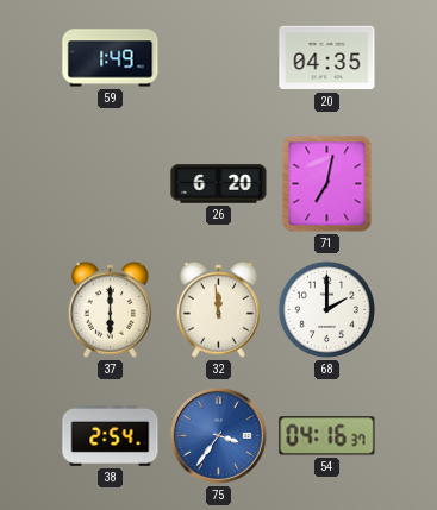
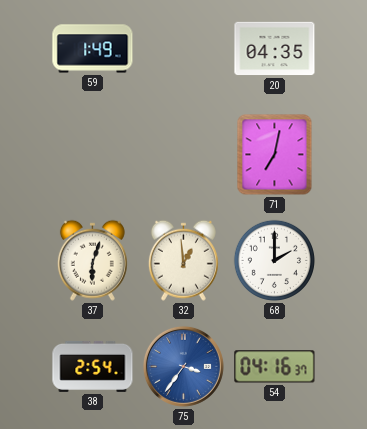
26: 6:20 -> none (219, 184)
37: 6:00 -> 6:03 (92, 260)
32: 11:59 -> 12:59 (183, 260)
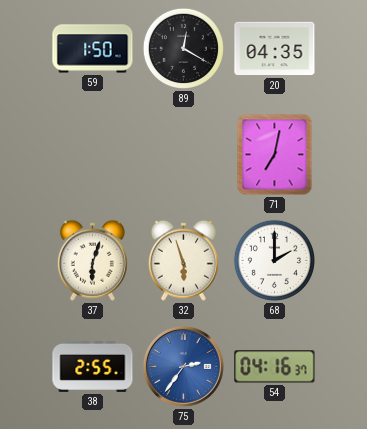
59: 1:49 -> 1:50 (93, 49)
89: none -> 12:20 (183, 48)
32: 12:59 -> 5:57 (183, 260)
38: 2:54 -> 2:55 (93, 366)
75: 3:36 -> 2:36 (183, 366)
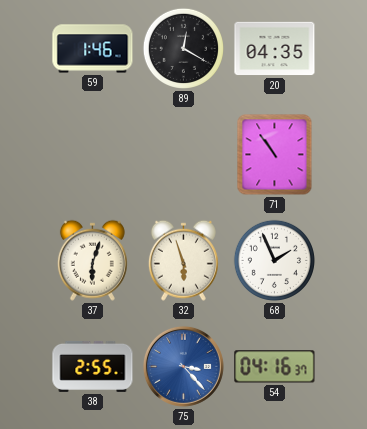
59: 1:50 -> 1:46 (93, 49)
71: 7:02 -> 10:54 (275, 155)
68: 2:00 -> 1:56 (274, 260)
75: 2:36 -> 3:23 (183, 366)
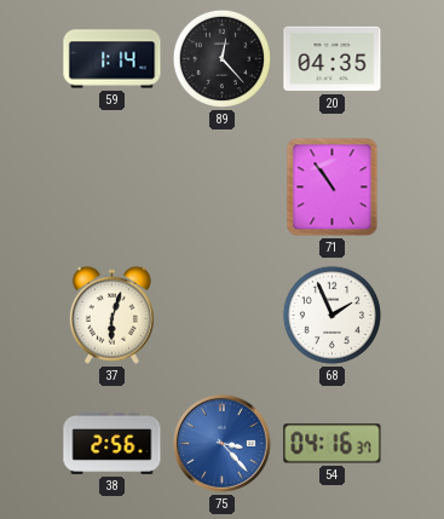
59: 1:46 -> 1:14 (113, 59)
89: 12:20 -> 12:23 (221, 58)
32: 5:57 -> none (183, 260)
38: 2:55 -> 2:56 (113, 443)
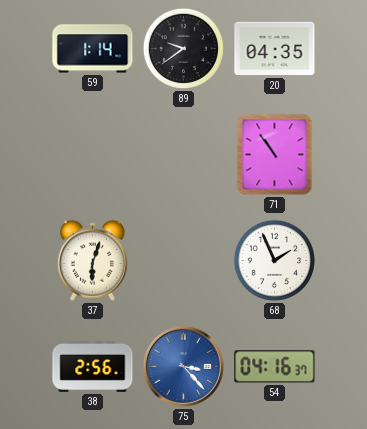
89: 12:23 -> 9:39 (183, 48)
